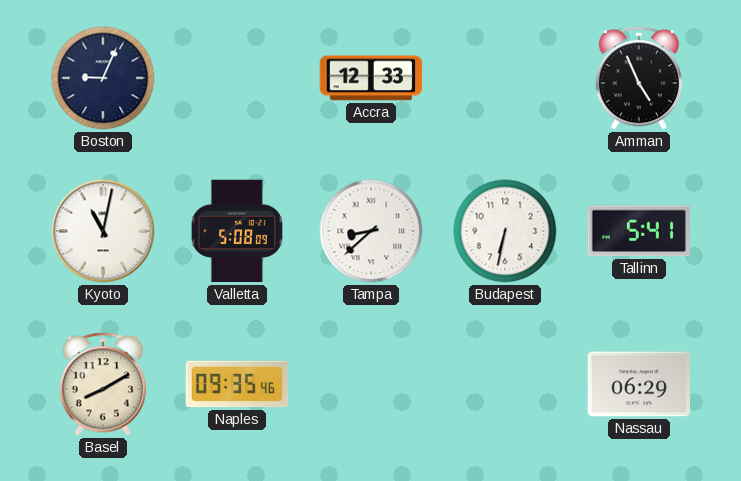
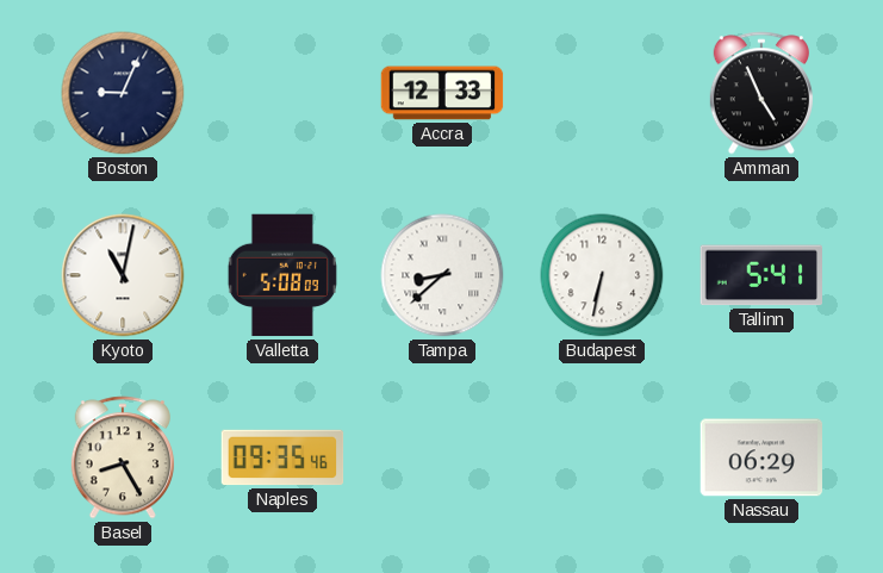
Basel: 8:10 -> 8:25 (123, 457)
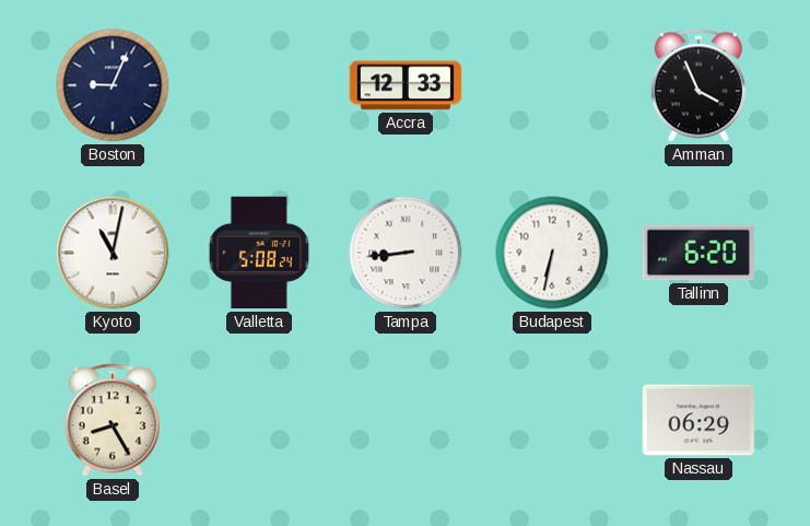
Amman: 4:56 -> 3:56 (699, 85)
Valletta: 5:08:09 -> 5:08:24 (259, 253)
Tampa: 8:38 -> 8:44 (406, 253)
Tallinn: 5:41 -> 6:20 (697, 253)
Naples: 09:35 -> none (282, 457)
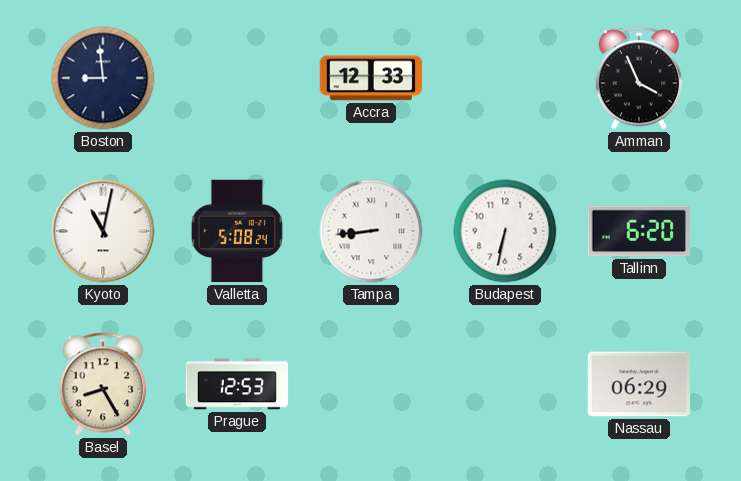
Boston: 9:04 -> 8:59 (103, 78)
Prague: none -> 12:53 (237, 384)
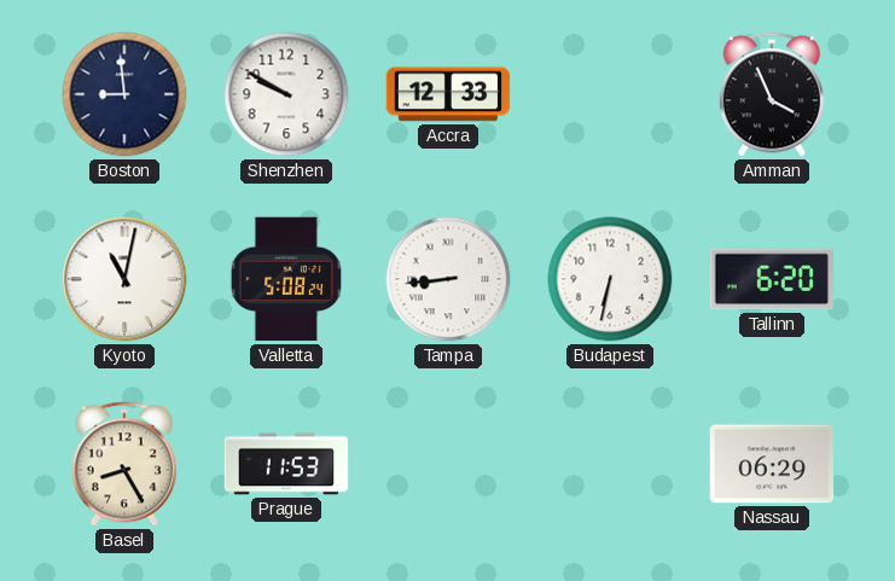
Shenzhen: none -> 9:50 (286, 94)
Prague: 12:53 -> 11:53 (286, 464)
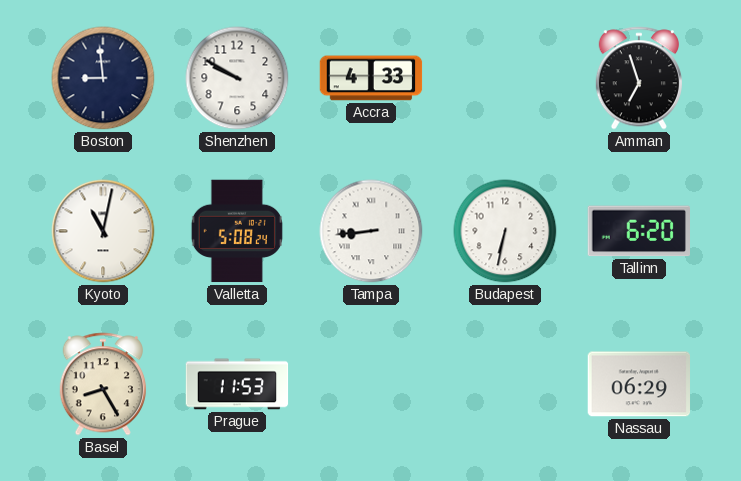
Accra: 12:33 -> 4:33 (371, 78)
Amman: 3:56 -> 6:57 (639, 78)
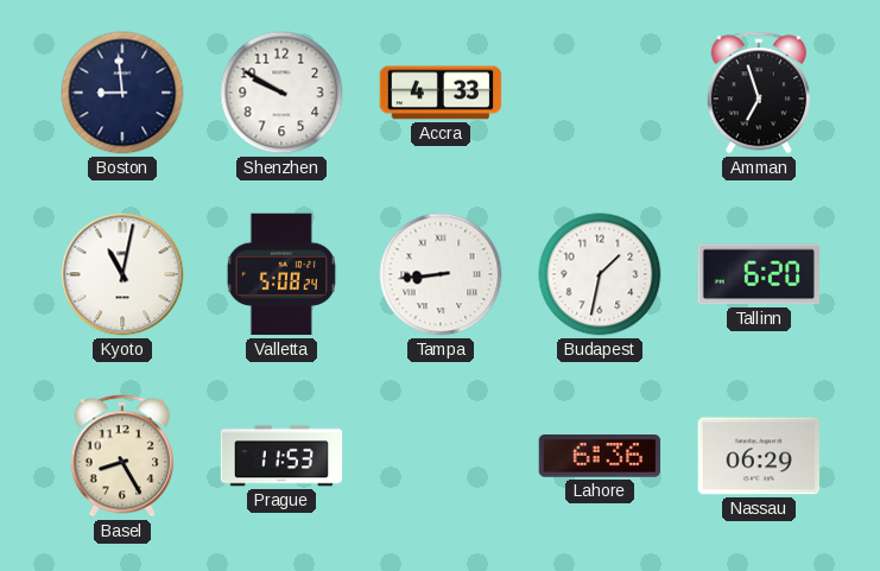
Budapest: 6:32 -> 1:32 (600, 274)
Lahore: none -> 6:36 (600, 457)
